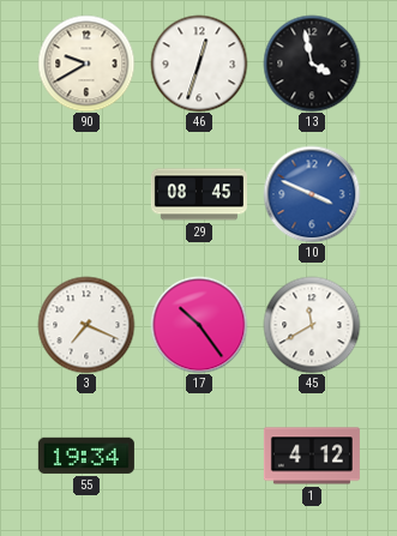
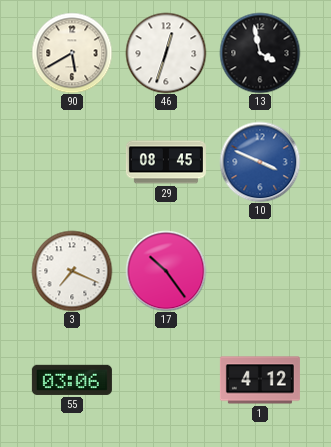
90: 9:40 -> 5:40 (72, 53)
45: 11:40 -> none (312, 325)
55: 19:34 -> 03:06 (72, 380)
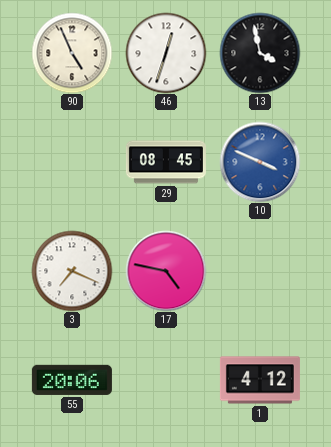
90: 5:40 -> 4:56 (72, 53)
17: 10:24 -> 4:47 (166, 271)
55: 03:06 -> 20:06 (72, 380)
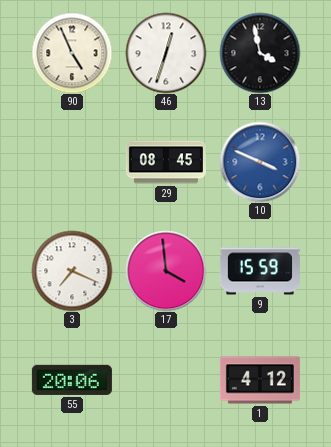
17: 4:47 -> 3:59 (166, 271)
9: none -> 15:59 (260, 271)
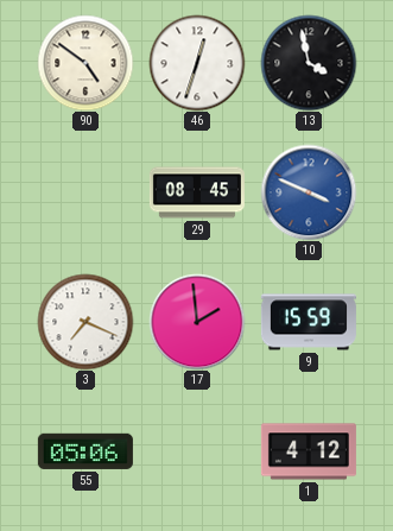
90: 4:56 -> 4:51 (85, 63)
17: 3:59 -> 1:59 (197, 322)
55: 20:06 -> 05:06 (85, 451)
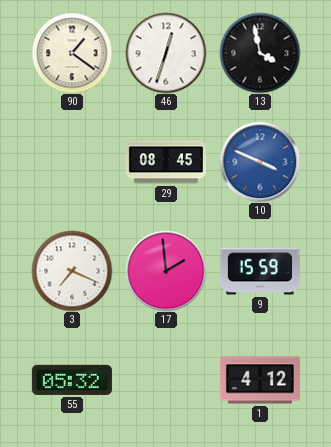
90: 4:51 -> 1:21 (72, 53)
55: 05:06 -> 05:32 (72, 380)
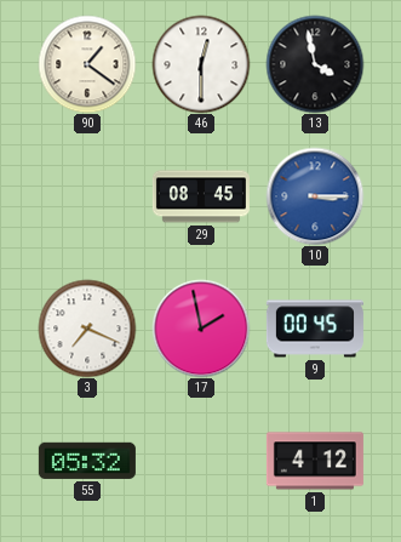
46: 12:33 -> 12:30 (201, 64)
10: 3:49 -> 3:15 (315, 196)
17: 1:59 -> 1:58 (201, 329)
9: 15:59 -> 00:45 (315, 329)
